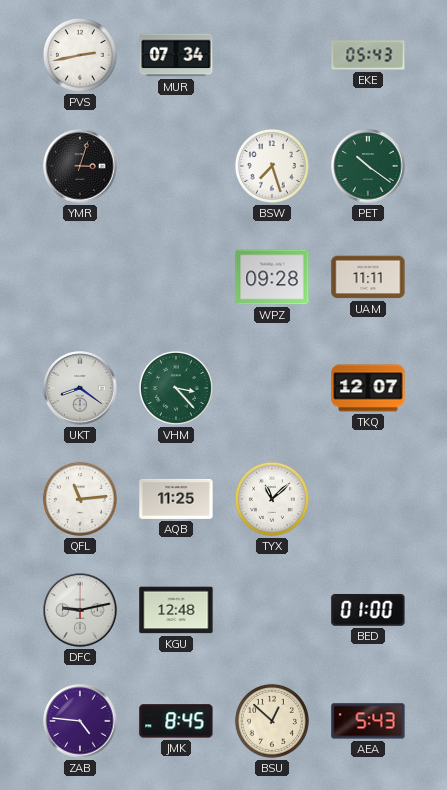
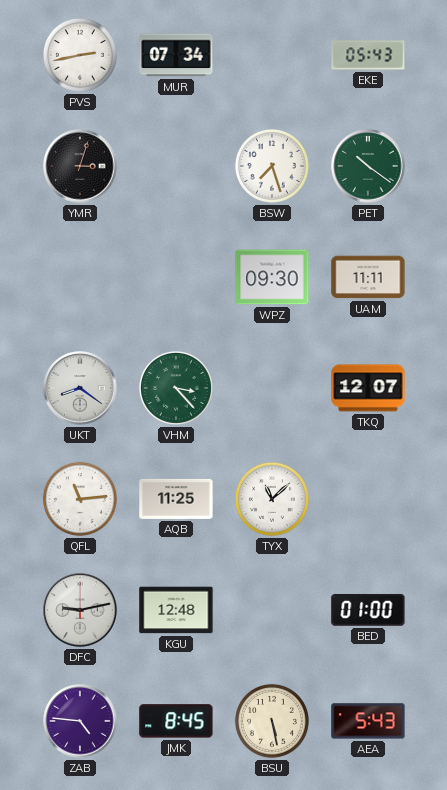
WPZ: 09:28 -> 09:30 (272, 277)
BSU: 12:52 -> 5:28 (272, 721)
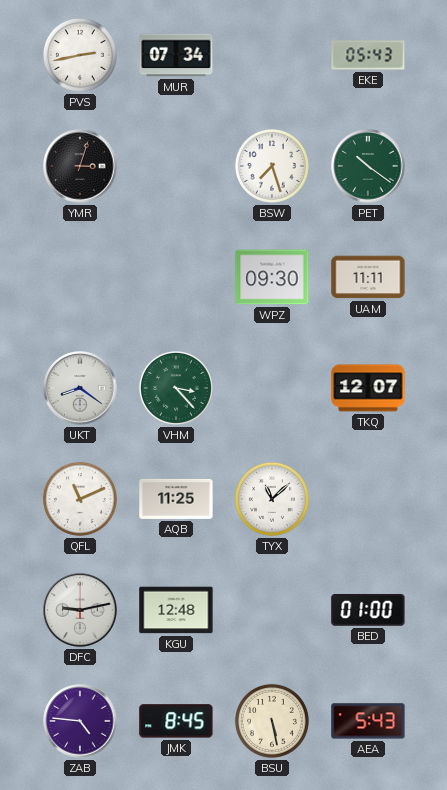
QFL: 11:14 -> 11:11 (80, 499)
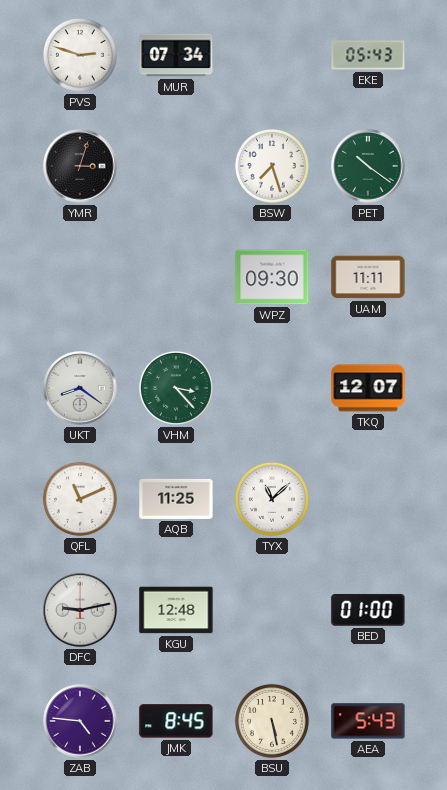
PVS: 2:43 -> 2:48 (80, 55)
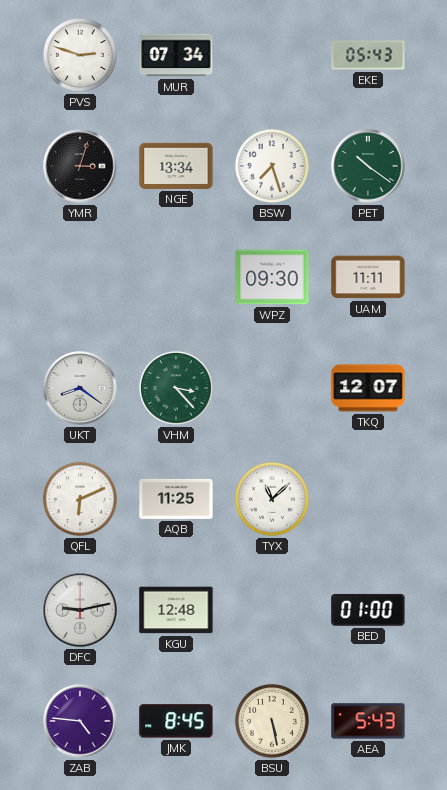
NGE: none -> 13:34 (176, 166)
QFL: 11:11 -> 6:11 (80, 499)
